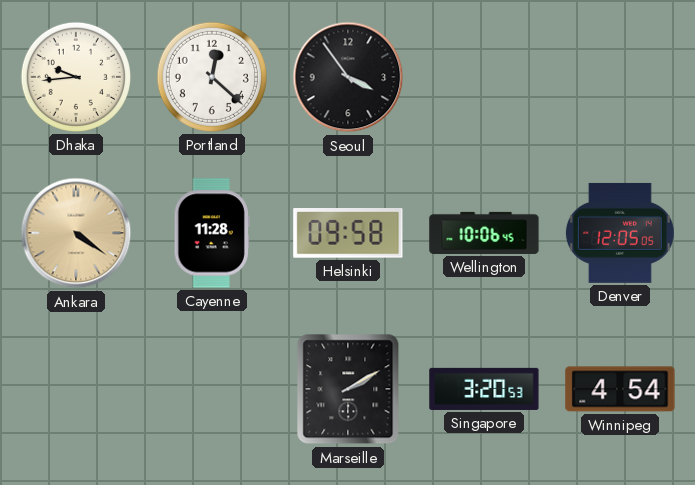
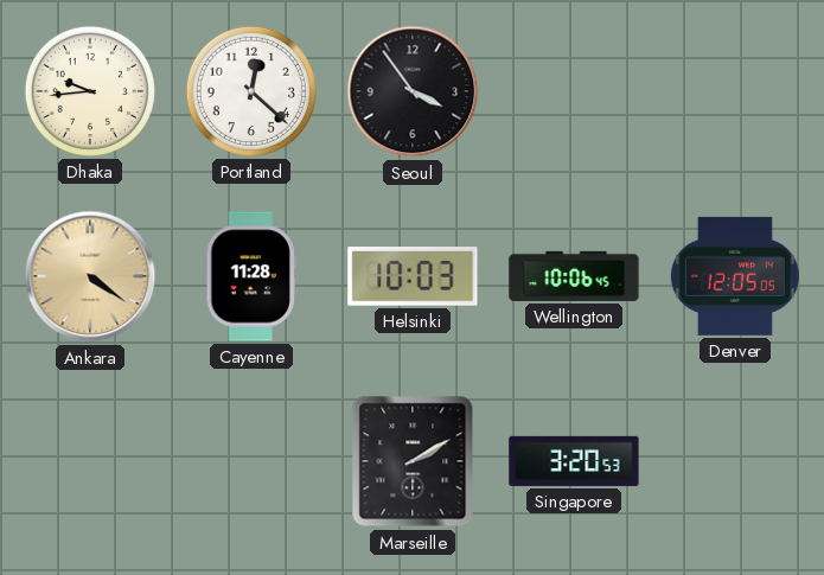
Helsinki: 09:58 -> 10:03 (413, 277)
Winnipeg: 4:54 -> none (620, 389)
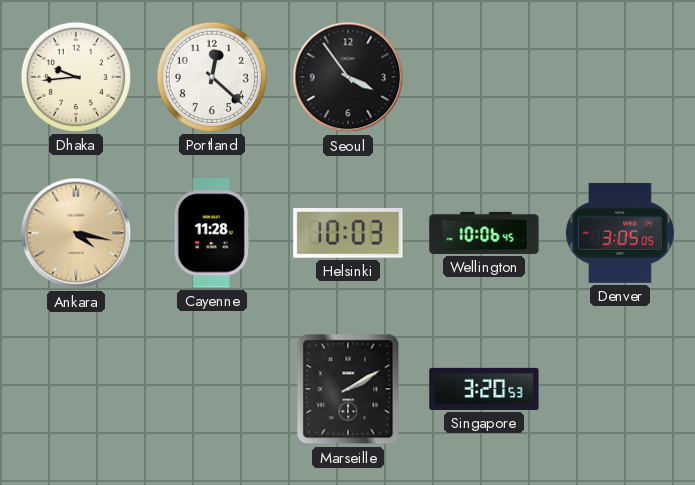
Ankara: 4:21 -> 4:17 (76, 233)
Denver: 12:05 -> 3:05 (620, 233)
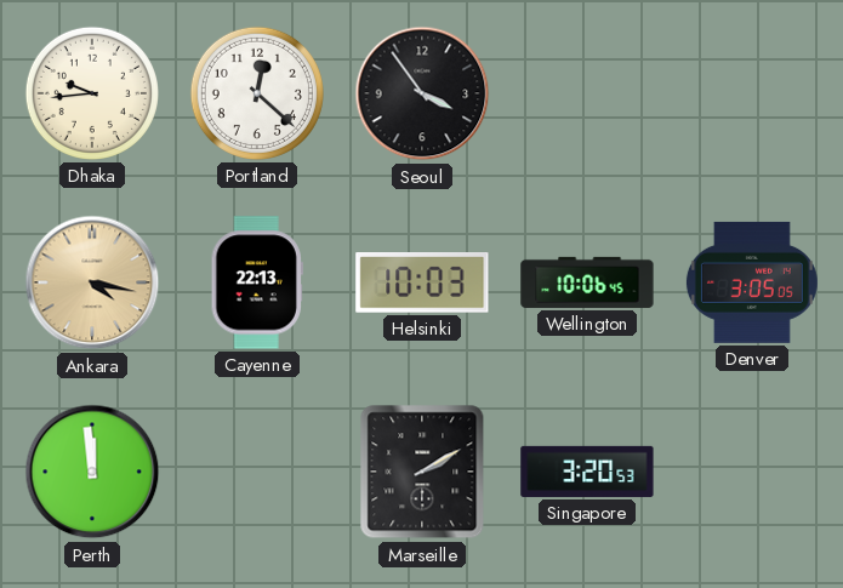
Cayenne: 11:28 -> 22:13 (257, 282)
Perth: none -> 11:59 (92, 472)
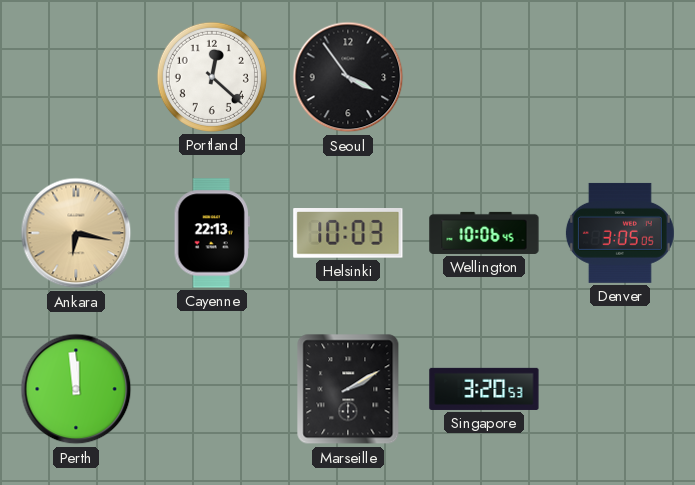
Dhaka: 9:44 -> none (92, 93)
Ankara: 4:17 -> 6:17 (76, 233)
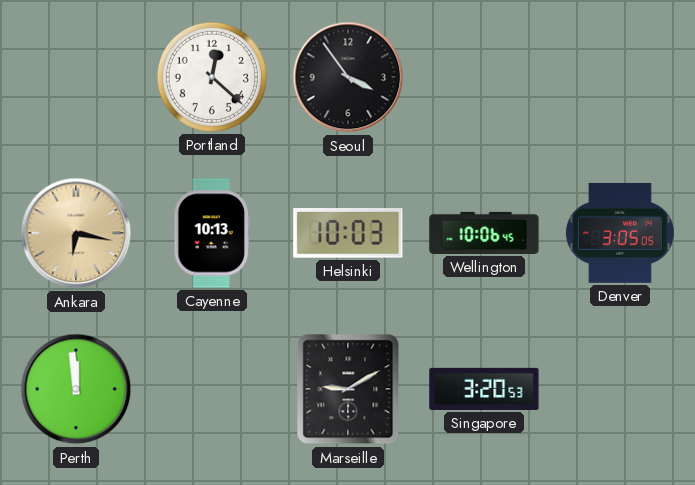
Cayenne: 22:13 -> 10:13 (212, 233)
Marseille: 2:10 -> 9:10 (348, 389)
